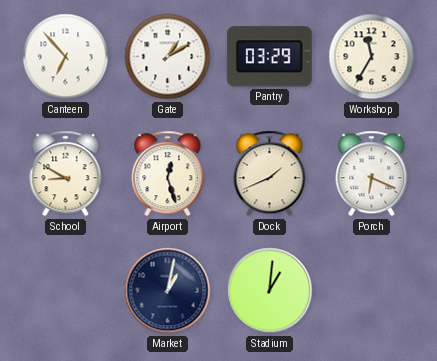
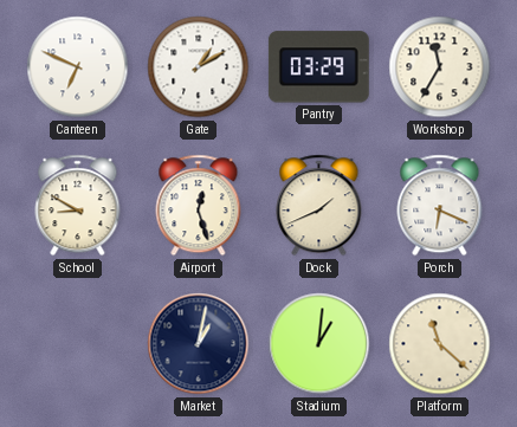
Canteen: 6:53 -> 6:49 (78, 67)
Platform: none -> 11:22 (440, 344)
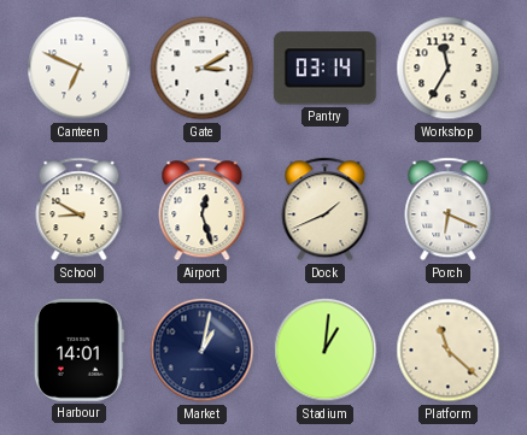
Gate: 1:10 -> 3:10 (203, 69)
Pantry: 03:29 -> 03:14 (324, 69)
Harbour: none -> 14:01 (78, 349)
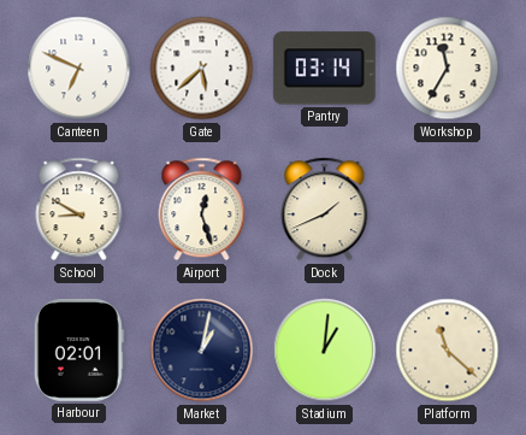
Gate: 3:10 -> 5:38 (202, 69)
Porch: 6:19 -> none (449, 210)
Harbour: 14:01 -> 02:01 (78, 349)
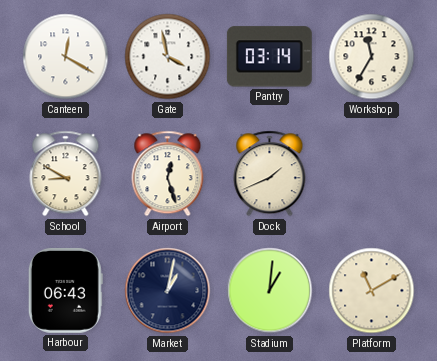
Canteen: 6:49 -> 12:20 (66, 57)
Gate: 5:38 -> 3:58 (168, 57)
Harbour: 02:01 -> 06:43 (65, 290)
Platform: 11:22 -> 11:10 (372, 291)
